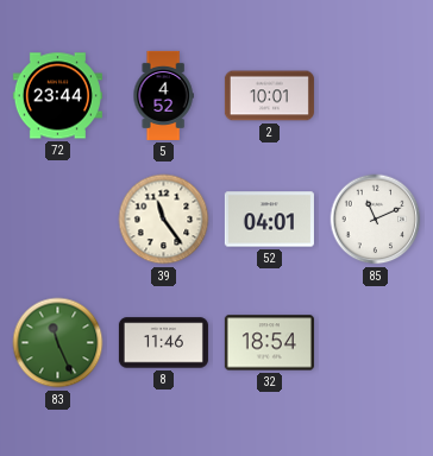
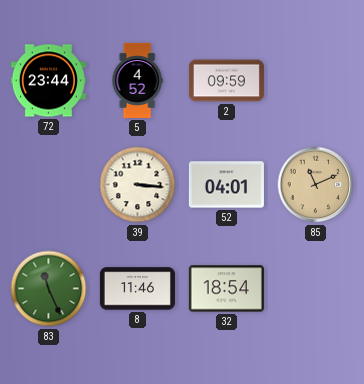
2: 10:01 -> 09:59 (226, 81)
39: 11:24 -> 3:16 (138, 185)
85 dial: white -> champagne (316, 185)
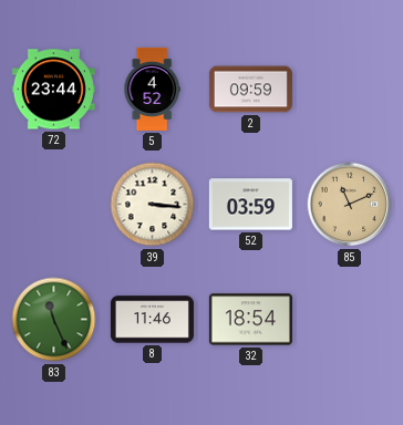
52: 04:01 -> 03:59 (250, 205)
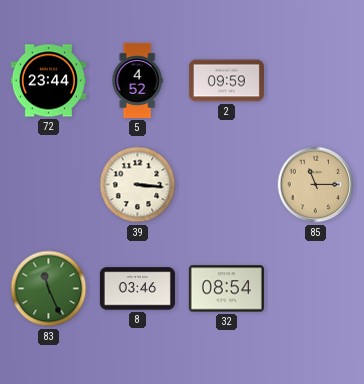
52: 03:59 -> none (250, 205)
85: 11:11 -> 11:15 (316, 185)
8: 11:46 -> 03:46 (137, 289)
32: 18:54 -> 08:54 (226, 289)
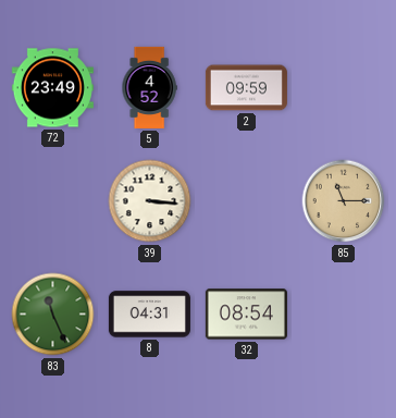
72: 23:44 -> 23:49 (52, 88)
8: 03:46 -> 04:31 (149, 315)
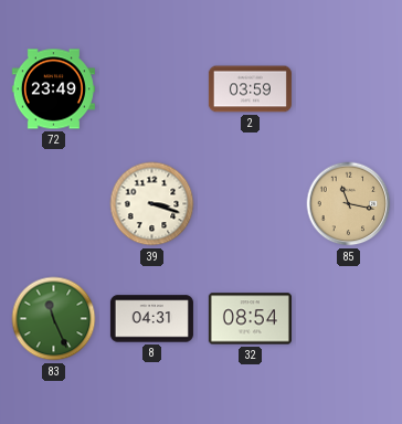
5: 4:52 -> none (149, 87)
2: 09:59 -> 03:59 (250, 89)
39: 3:16 -> 3:18 (152, 204)
85: 11:15 -> 11:17 (349, 204)
